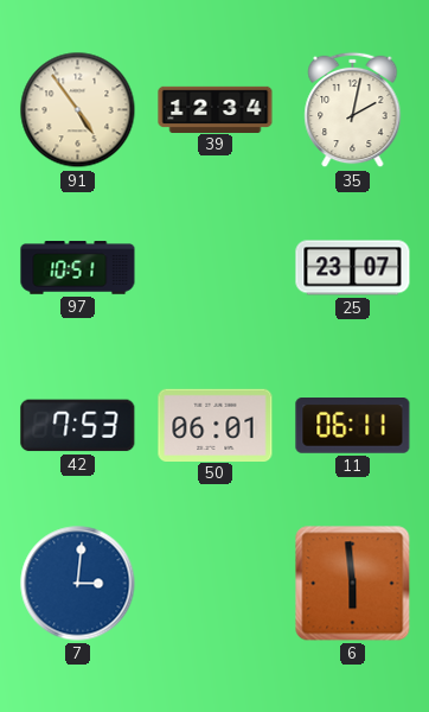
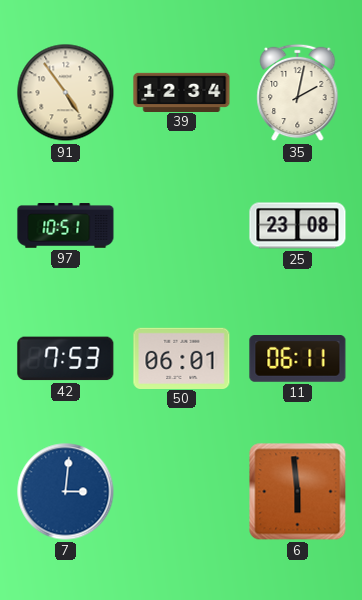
25: 23:07 -> 23:08 (298, 226)
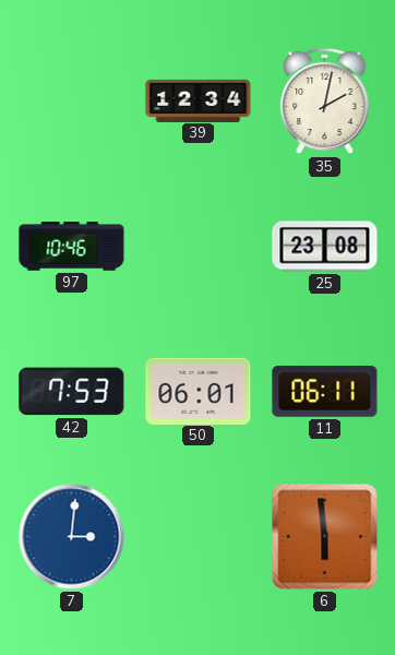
91: 4:54 -> none (66, 93)
97: 10:51 -> 10:46 (72, 247)
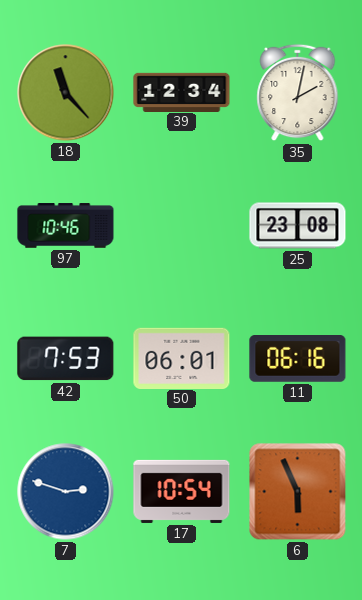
18: none -> 11:23 (66, 93)
11: 06:11 -> 06:16 (298, 359)
7: 3:01 -> 2:48 (66, 492)
17: none -> 10:54 (182, 491)
6: 5:59 -> 5:56 (298, 492)
